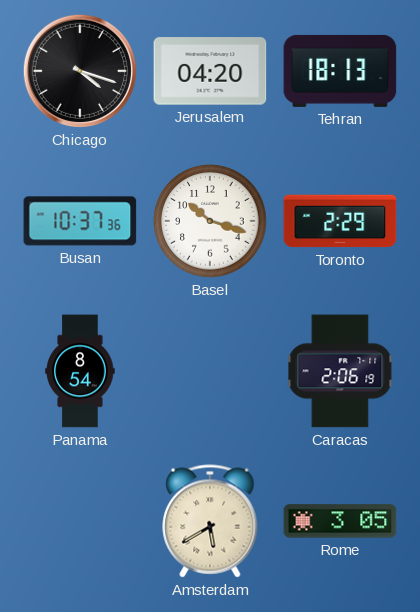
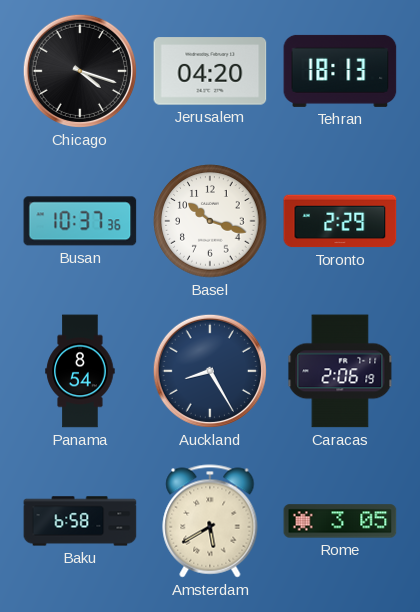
Auckland: none -> 8:25 (210, 371)
Baku: none -> 6:58 (80, 521)
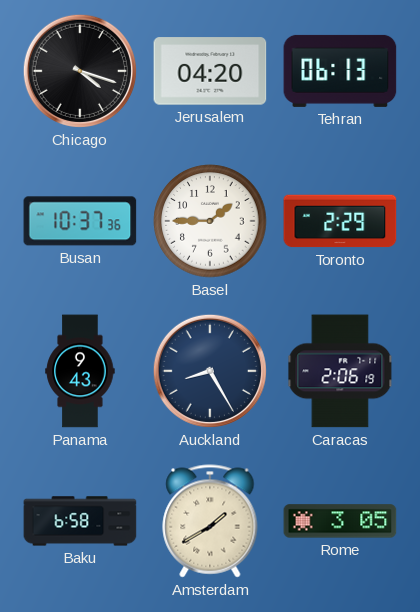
Tehran: 18:13 -> 06:13 (340, 71)
Basel: 10:18 -> 1:45 (210, 221)
Panama: 8:54 -> 9:43 (80, 371)
Amsterdam: 5:40 -> 1:40 (210, 521)
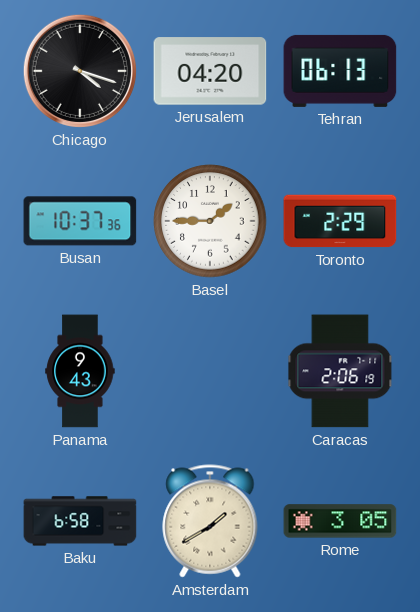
Auckland: 8:25 -> none (210, 371)
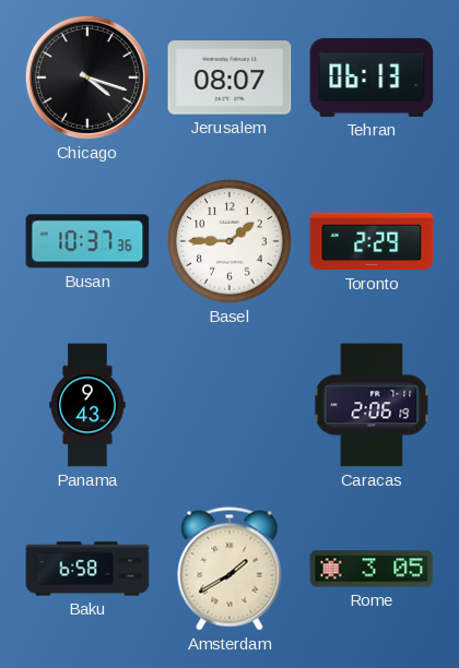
Jerusalem: 04:20 -> 08:07 (229, 77)
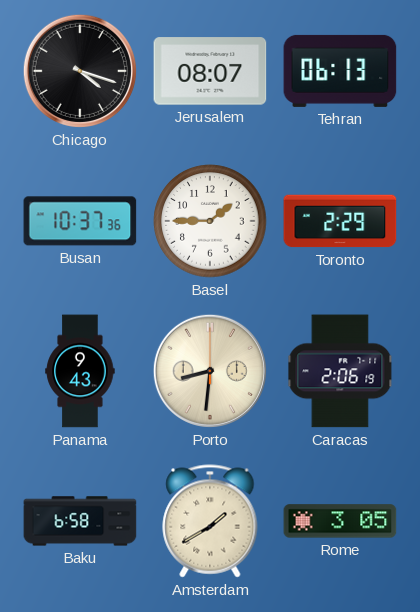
Porto: none -> 8:31 (210, 371)
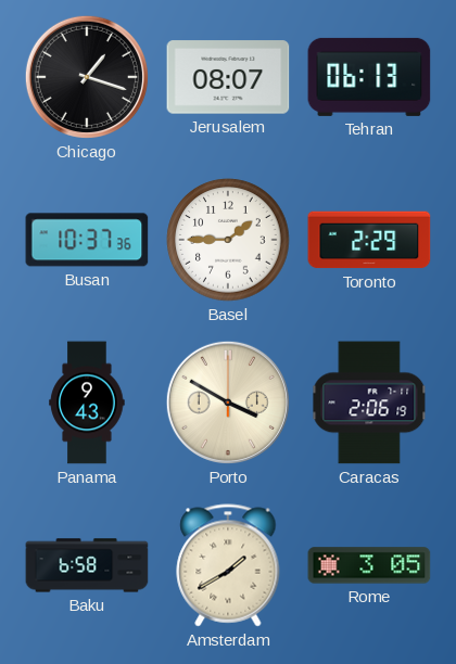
Chicago: 4:18 -> 1:18 (87, 77)
Porto: 8:31 -> 3:50 (228, 403)
